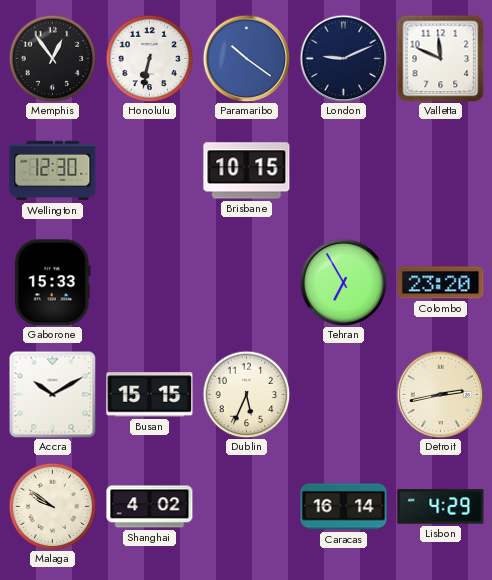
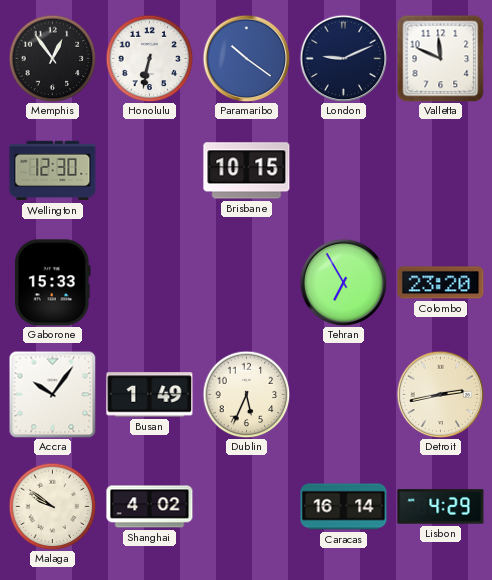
Accra: 10:10 -> 10:06 (52, 394)
Busan: 15:15 -> 1:49 (150, 395)
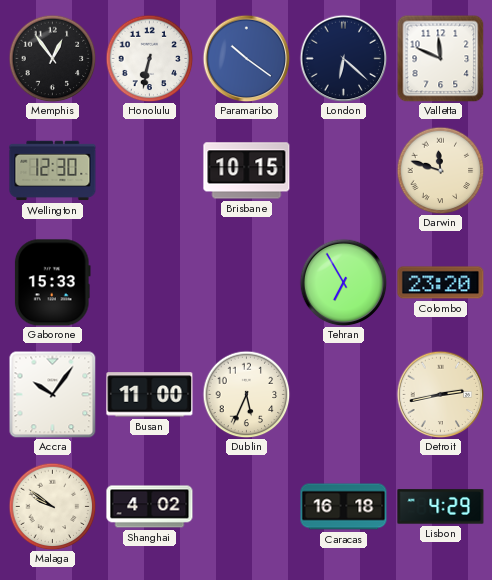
London: 9:11 -> 6:22 (343, 58)
Darwin: none -> 11:48 (440, 170)
Busan: 1:49 -> 11:00 (150, 395)
Caracas: 16:14 -> 16:18 (344, 507)
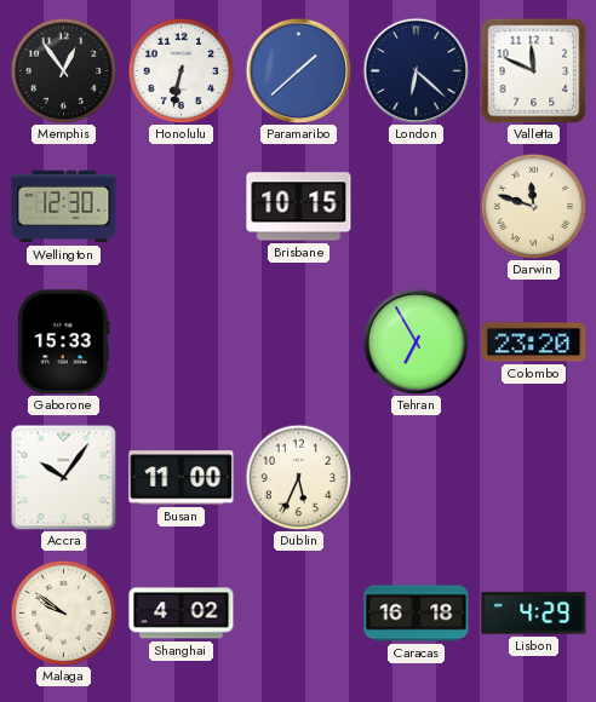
Paramaribo: 10:21 -> 1:38 (298, 70)
Detroit: 2:43 -> none (440, 394)
